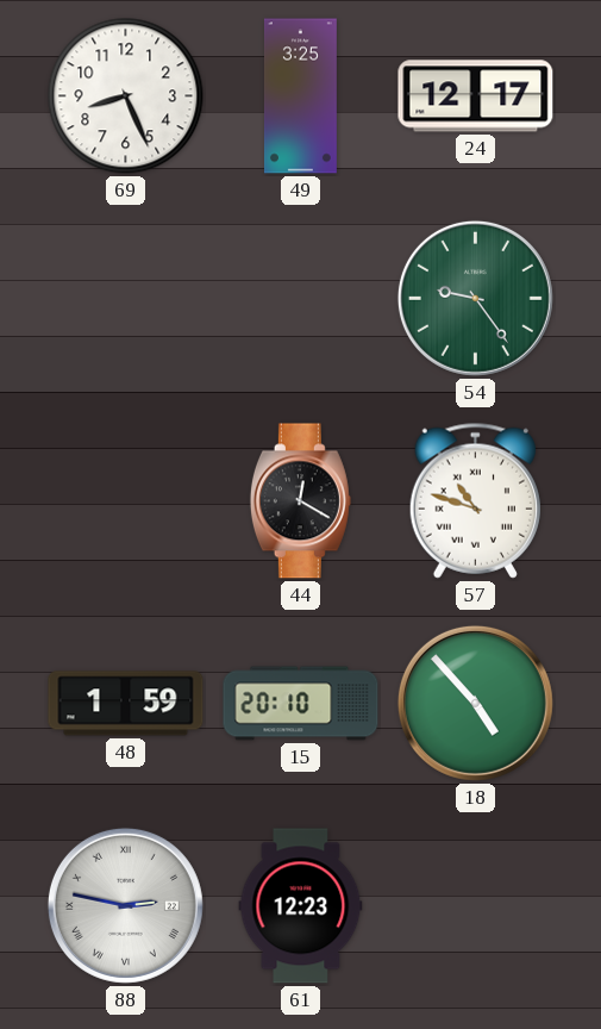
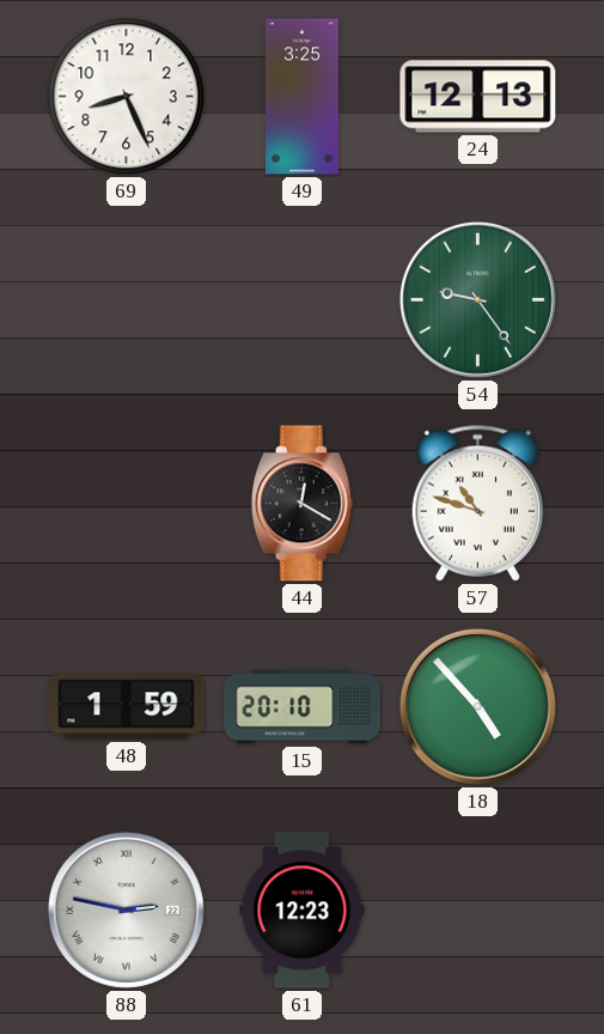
24: 12:17 -> 12:13 (478, 97)
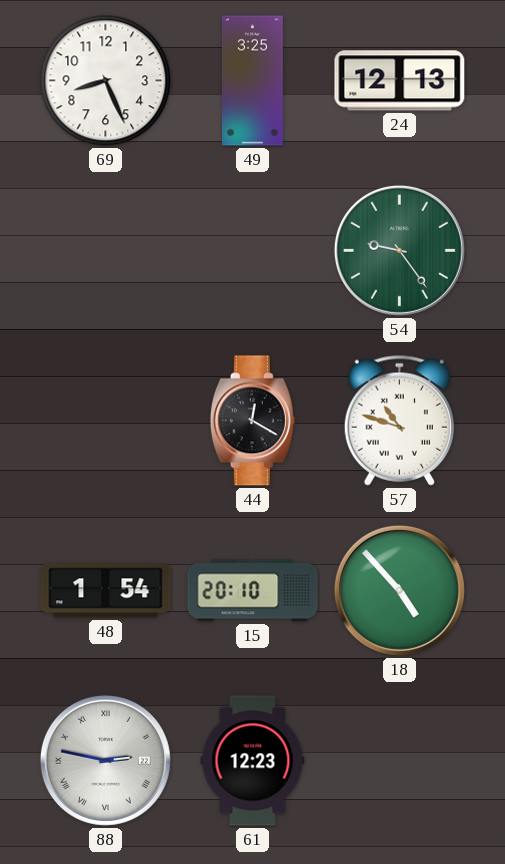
48: 1:59 -> 1:54 (106, 591)
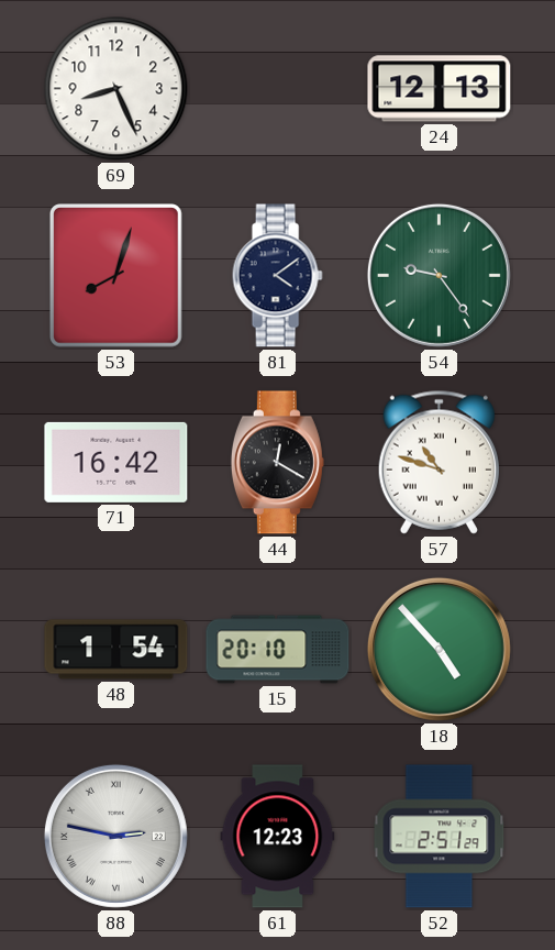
49: 3:25 -> none (252, 81)
53: none -> 8:03 (116, 276)
81: none -> 4:09 (277, 276)
71: none -> 16:42 (116, 462)
52: none -> 2:51 (440, 837)
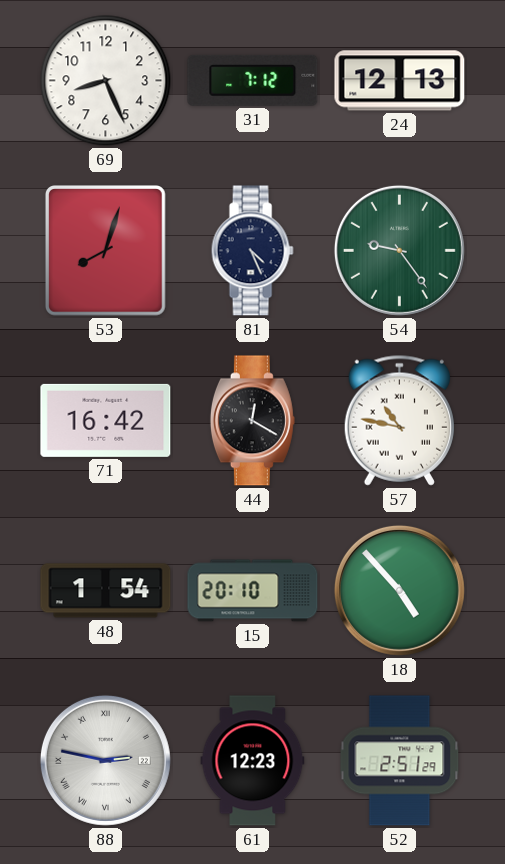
31: none -> 7:12 (253, 80)
81: 4:09 -> 4:26 (252, 251)
57: 10:48 -> 10:47 (399, 420)
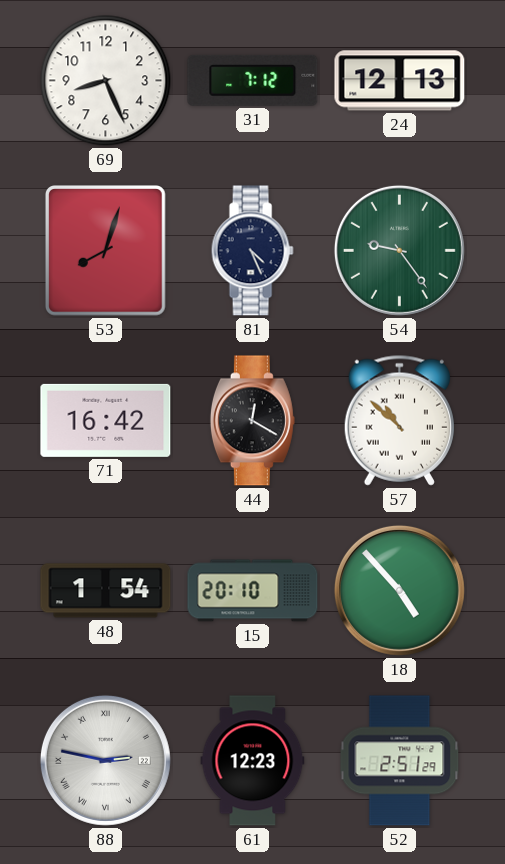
57: 10:47 -> 10:52 (399, 420)
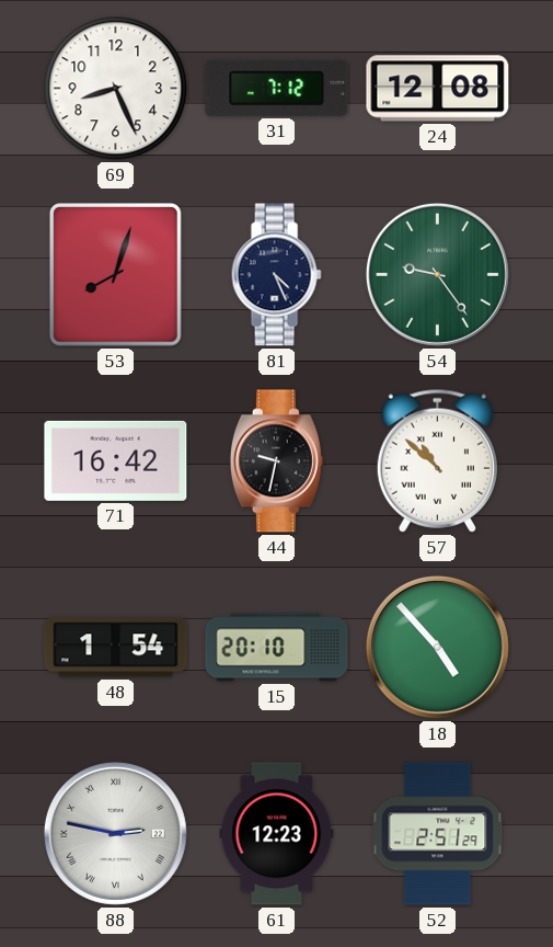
24: 12:13 -> 12:08 (438, 89)
44: 12:20 -> 9:32 (276, 461)
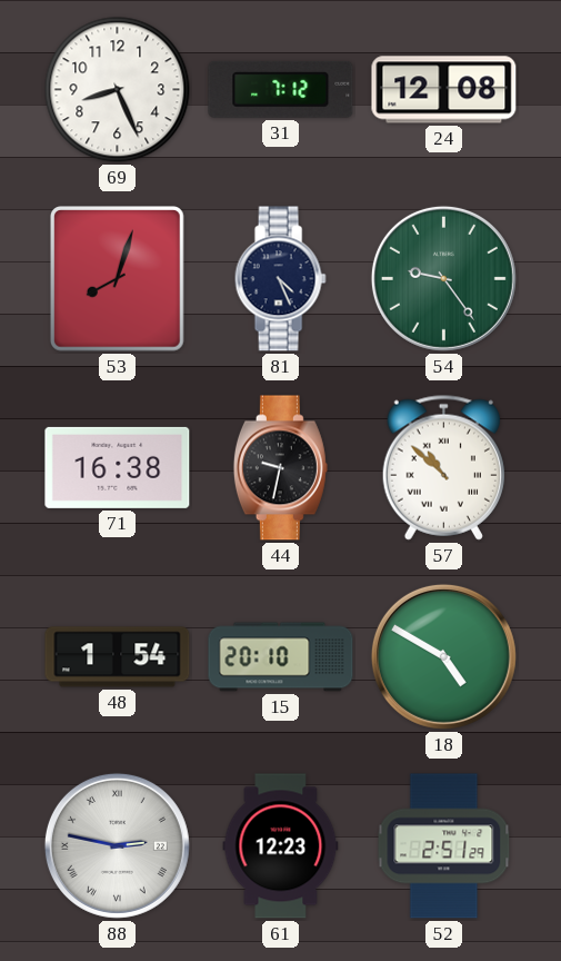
71: 16:42 -> 16:38 (118, 467)
18: 4:53 -> 4:50 (443, 656)
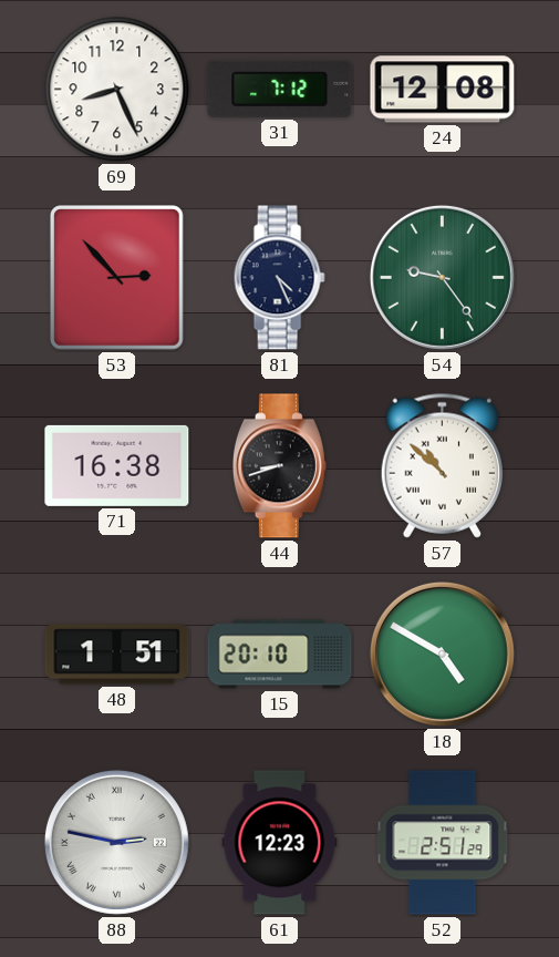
53: 8:03 -> 2:53 (117, 278)
44: 9:32 -> 8:42 (279, 466)
48: 1:54 -> 1:51 (117, 655)
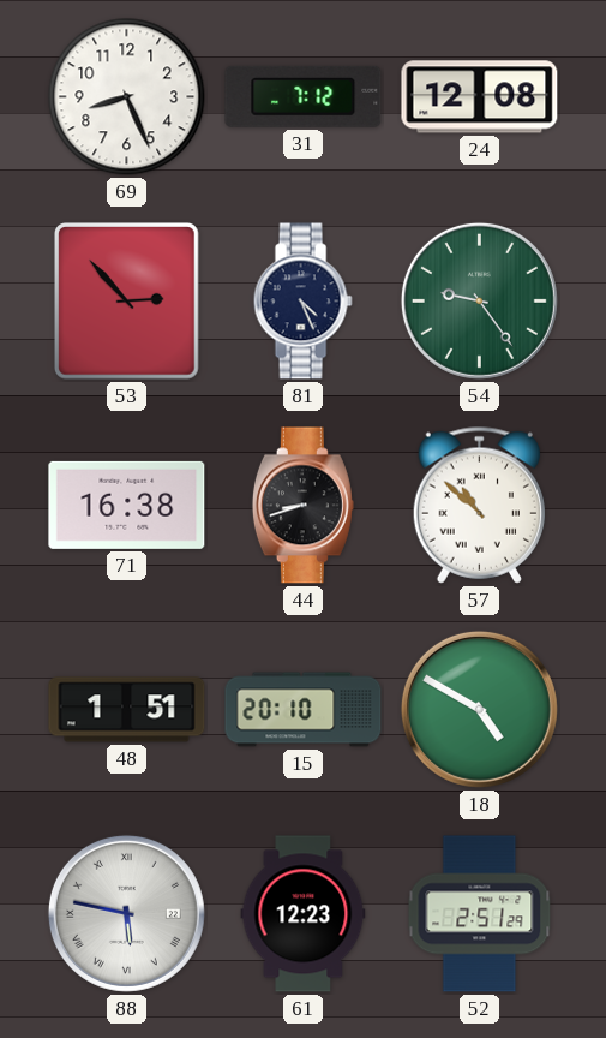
88: 2:47 -> 5:47 (126, 913)
